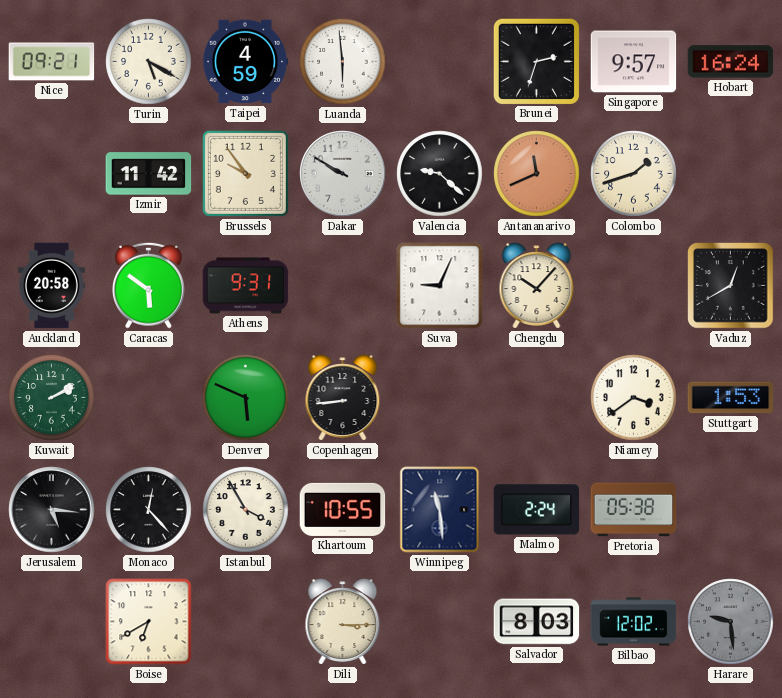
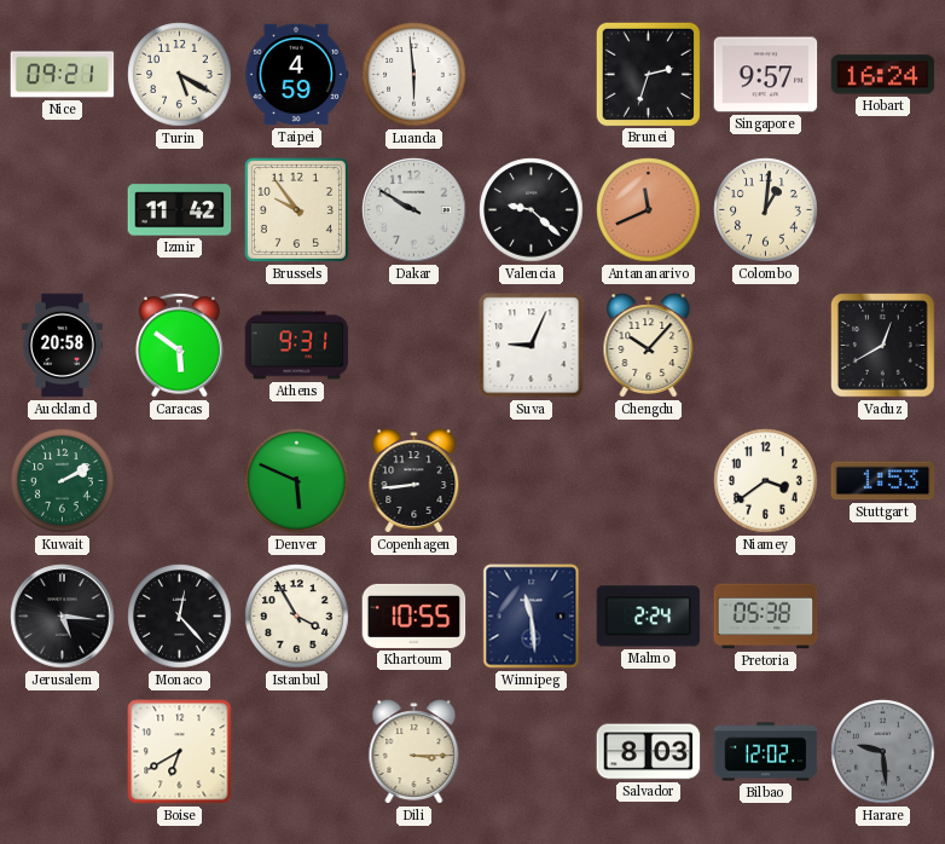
Colombo: 1:42 -> 1:01 (766, 210)
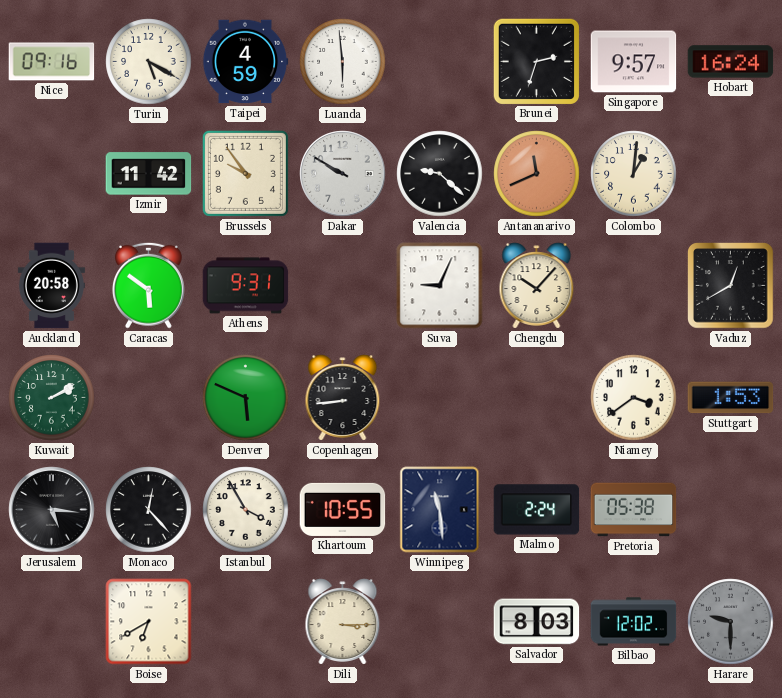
Nice: 09:21 -> 09:16 (52, 62)
Harare: 9:29 -> 9:30 (731, 622)
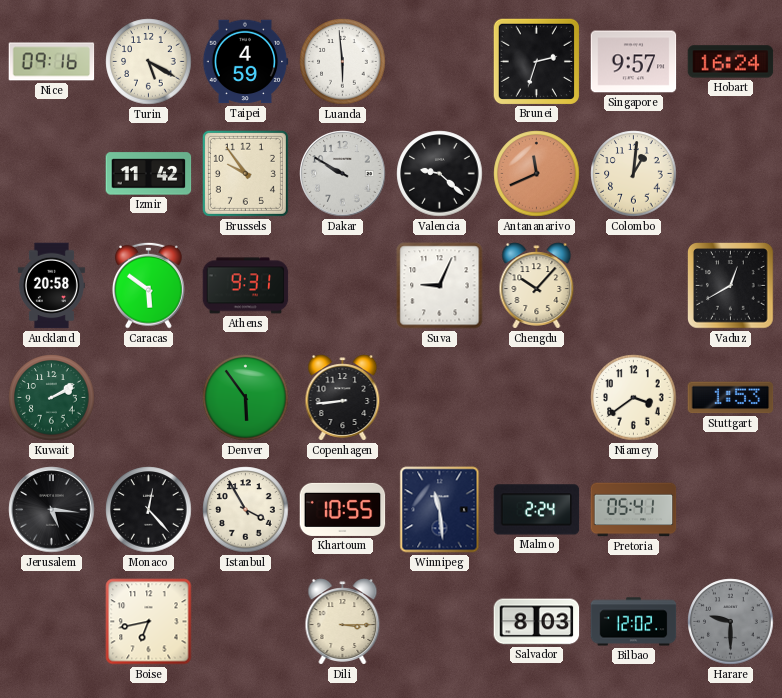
Denver: 5:49 -> 5:54 (246, 398)
Pretoria: 05:38 -> 05:41 (634, 510)
Boise: 6:40 -> 6:43 (149, 622)
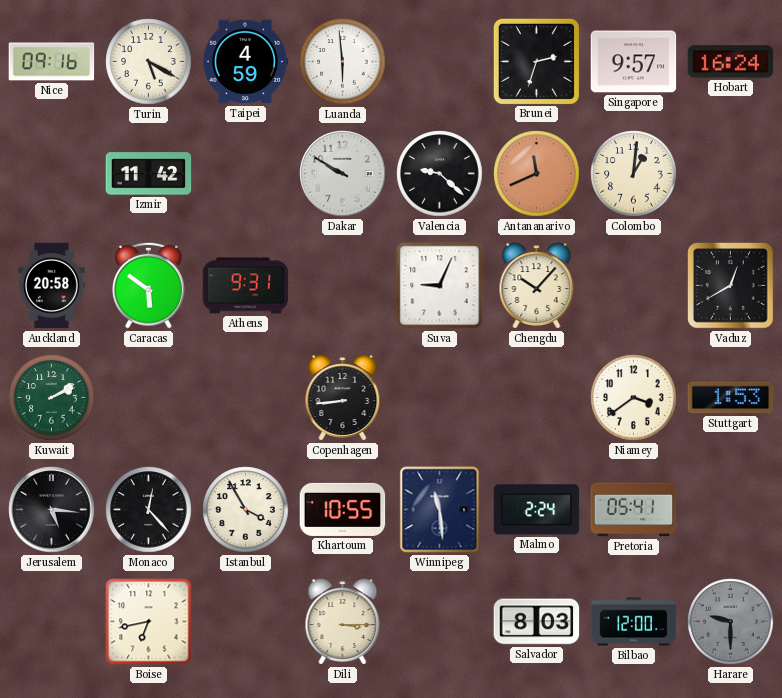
Brussels: 9:54 -> none (245, 173)
Denver: 5:54 -> none (246, 398)
Bilbao: 12:02 -> 12:00 (634, 622)
